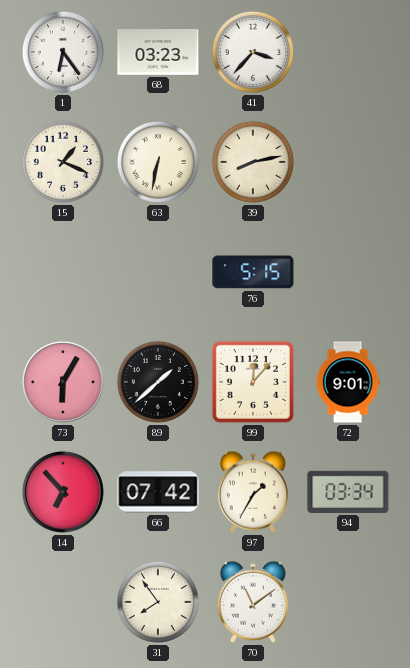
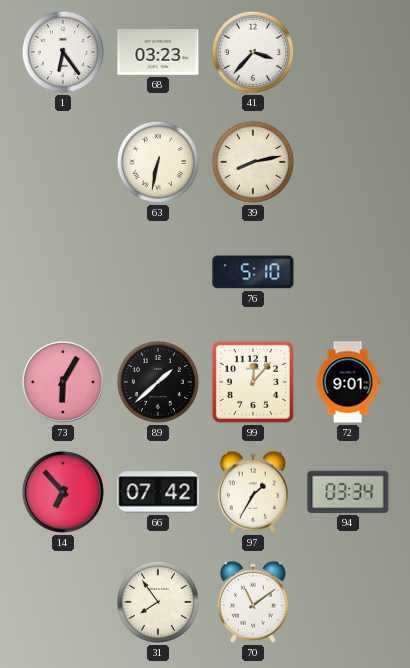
15: 1:19 -> none (63, 162)
76: 5:15 -> 5:10 (253, 272)
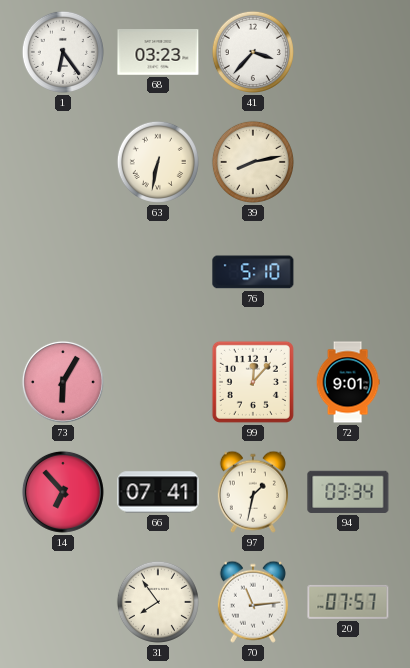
89: 1:38 -> none (158, 382)
66: 07:42 -> 07:41 (158, 492)
97: 1:35 -> 1:32 (253, 492)
70: 11:09 -> 11:14 (253, 602)
20: none -> 07:57 (348, 602)
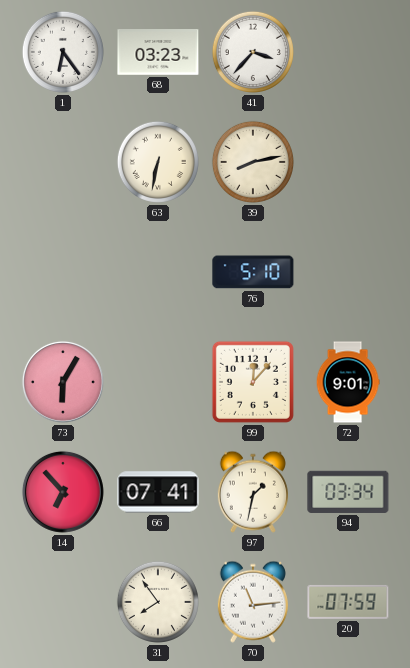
20: 07:57 -> 07:59 (348, 602)
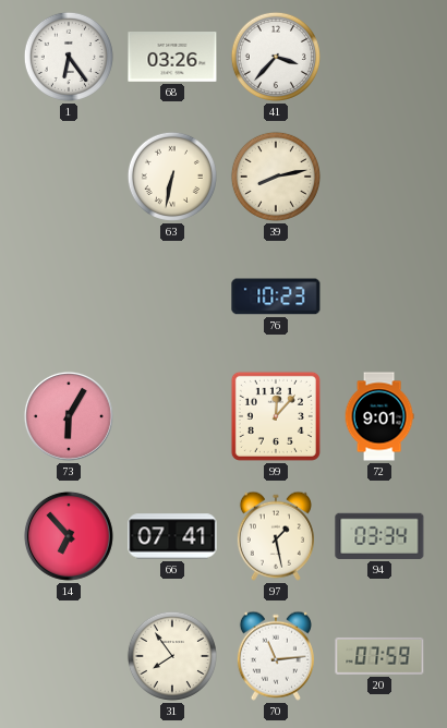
68: 03:23 -> 03:26 (172, 57)
76: 5:10 -> 10:23 (276, 296)
97: 1:32 -> 1:28 (276, 536)
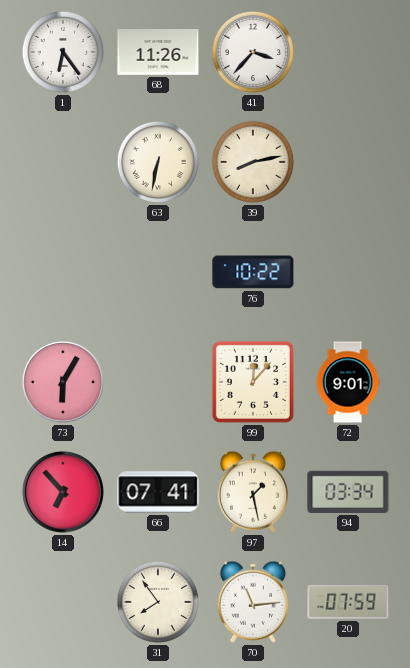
68: 03:26 -> 11:26 (158, 52)
76: 10:23 -> 10:22 (253, 272)
